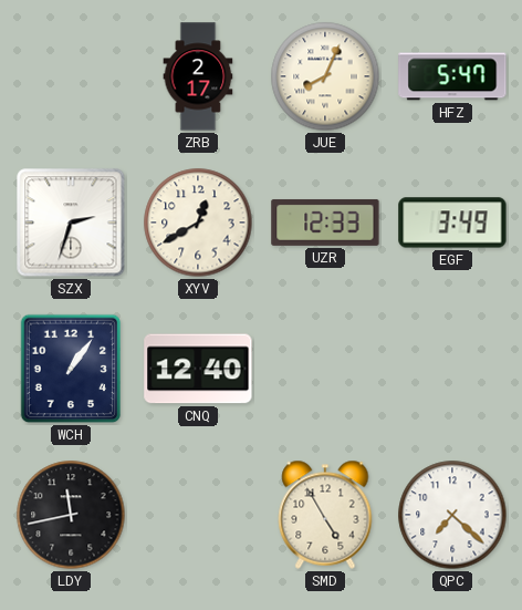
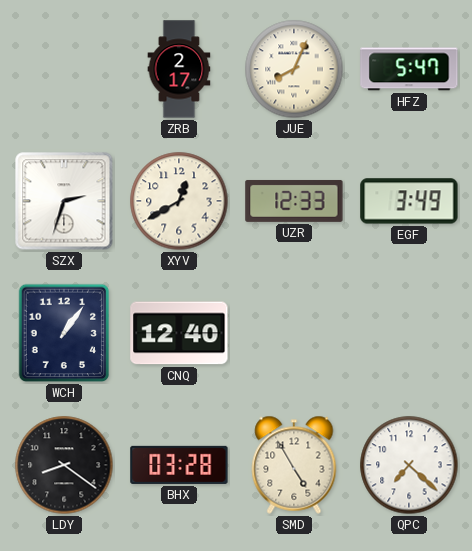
LDY: 11:43 -> 8:21 (64, 465)
BHX: none -> 03:28 (179, 465)
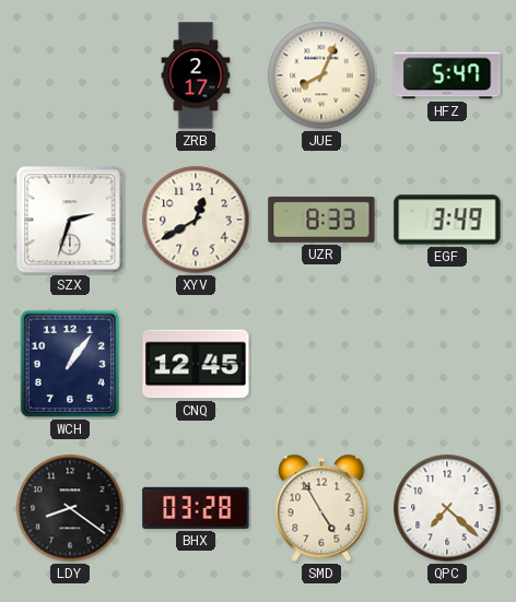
UZR: 12:33 -> 8:33 (321, 220)
CNQ: 12:40 -> 12:45 (196, 364)
